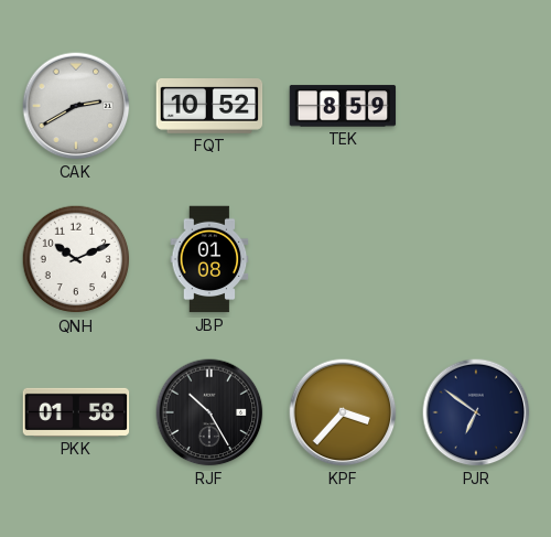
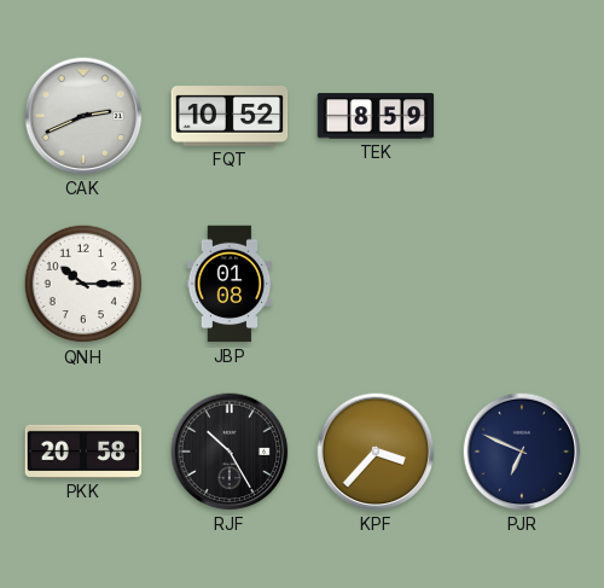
CAK: 2:40 -> 2:41 (83, 116)
QNH: 10:11 -> 10:15 (83, 284)
PKK: 01:58 -> 20:58 (83, 452)
PJR: 6:51 -> 6:49 (522, 452)
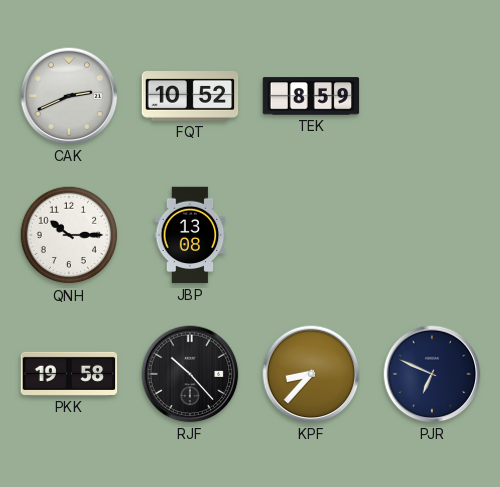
JBP: 01:08 -> 13:08 (190, 235)
PKK: 20:58 -> 19:58 (69, 374)
RJF: 10:25 -> 10:23 (190, 374)
KPF: 3:37 -> 8:37 (311, 374)
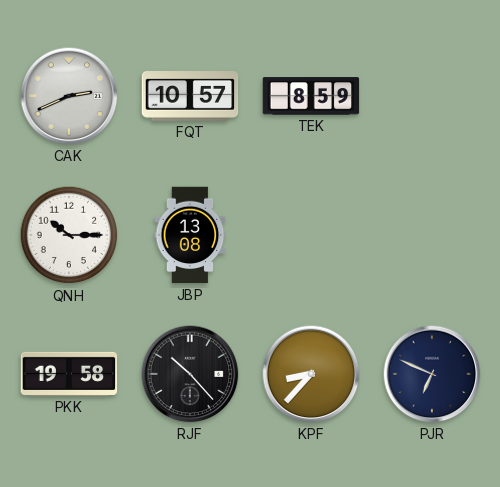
FQT: 10:52 -> 10:57 (190, 97)
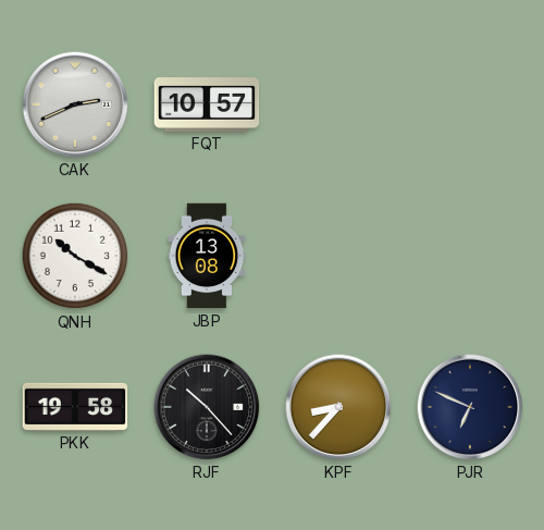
TEK: 8:59 -> none (311, 96)
QNH: 10:15 -> 10:20 (75, 256)
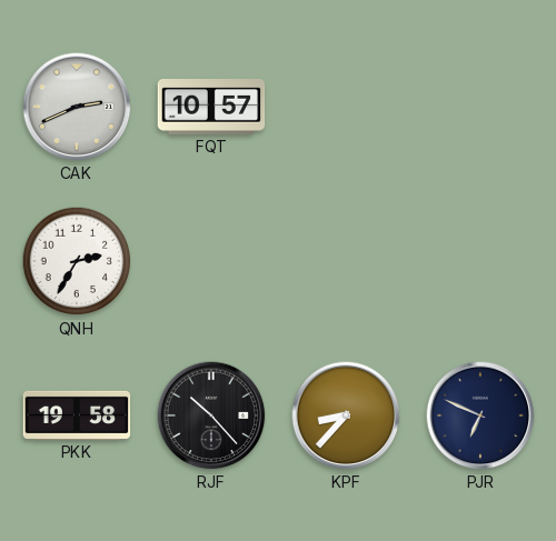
QNH: 10:20 -> 2:35 (77, 261)
JBP: 13:08 -> none (207, 256)
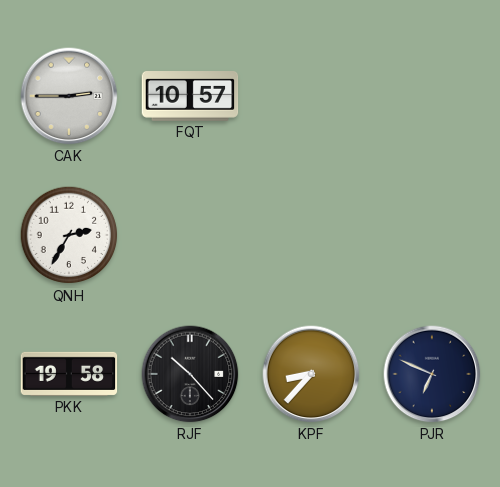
CAK: 2:41 -> 2:45 (69, 96)
